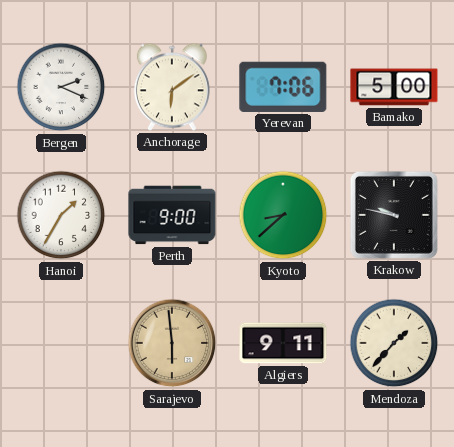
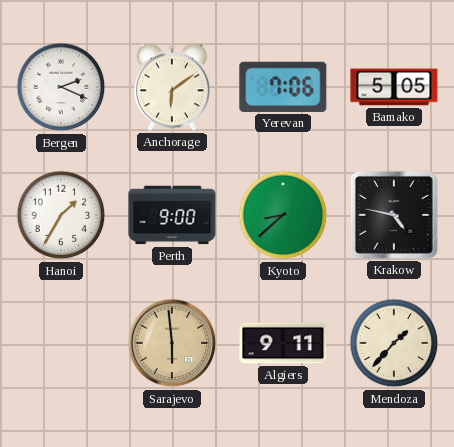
Bamako: 5:00 -> 5:05 (394, 87)
Krakow: 9:47 -> 4:47 (394, 215)
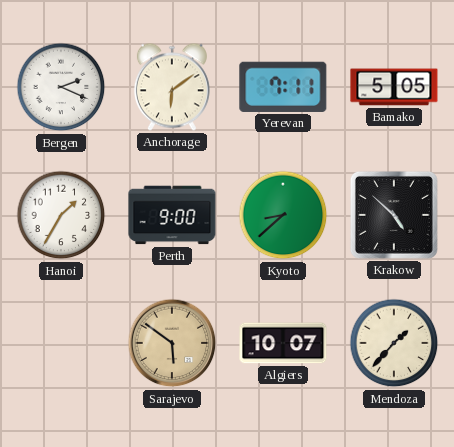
Yerevan: 7:06 -> 7:11 (283, 87)
Krakow: 4:47 -> 4:52 (394, 215)
Sarajevo: 5:59 -> 5:51 (172, 343)
Algiers: 9:11 -> 10:07 (283, 343)
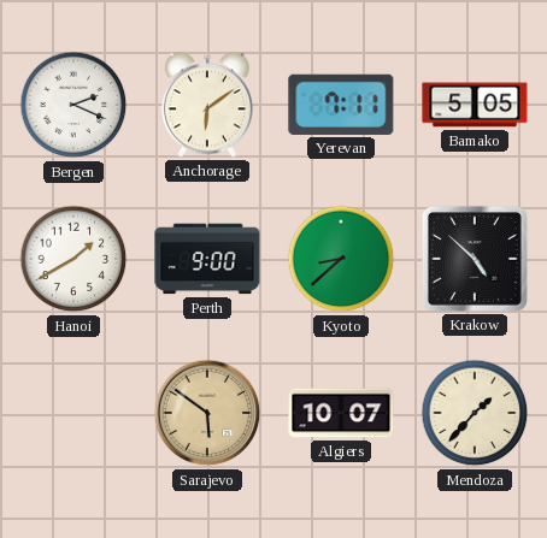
Hanoi: 1:35 -> 1:40 (73, 259)
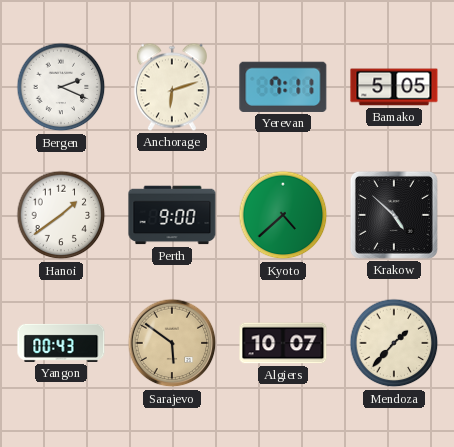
Anchorage: 6:09 -> 6:12 (172, 87)
Hanoi: 1:40 -> 1:39 (61, 215)
Kyoto: 8:38 -> 4:38 (283, 215)
Yangon: none -> 00:43 (61, 343)
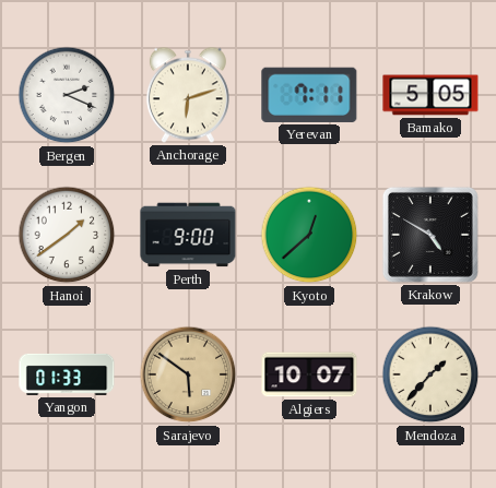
Kyoto: 4:38 -> 12:38 (309, 235)
Krakow: 4:52 -> 4:50 (430, 235)
Yangon: 00:43 -> 01:33 (67, 374)
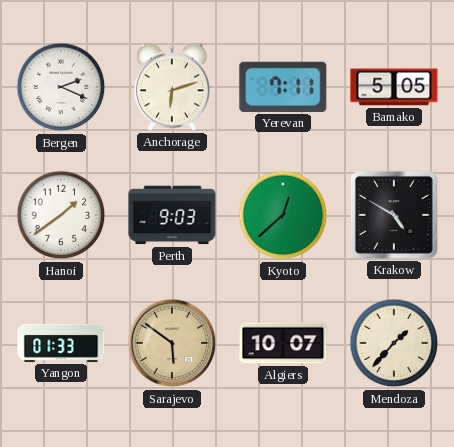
Perth: 9:00 -> 9:03 (172, 215)
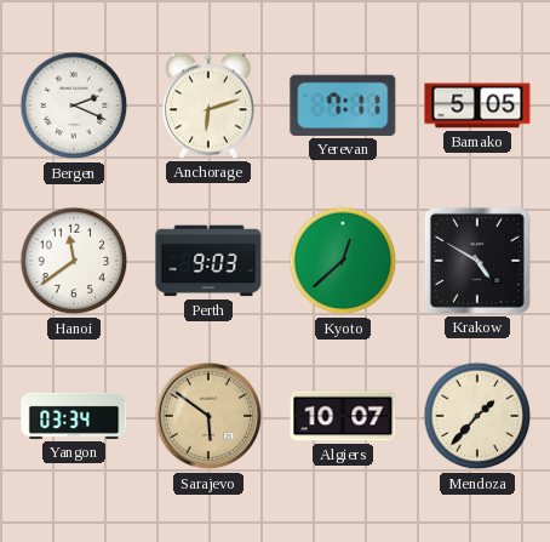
Hanoi: 1:39 -> 11:39 (74, 261)
Yangon: 01:33 -> 03:34 (74, 416)
